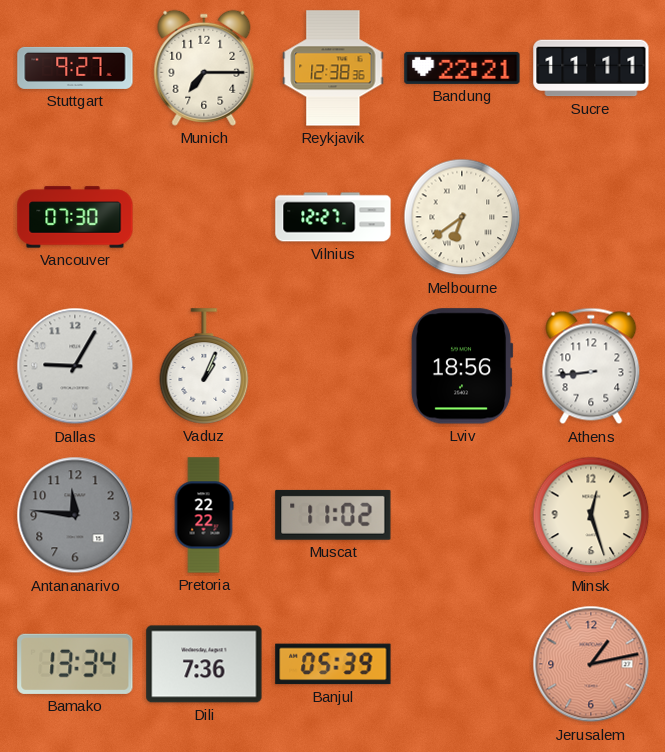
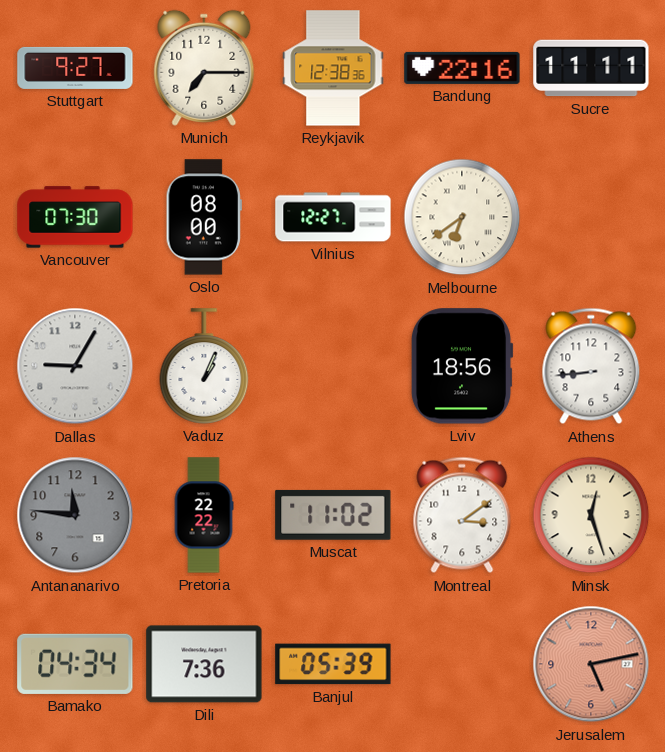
Bandung: 22:21 -> 22:16 (462, 68)
Oslo: none -> 08:00 (204, 217)
Montreal: none -> 3:09 (462, 515)
Bamako: 13:34 -> 04:34 (75, 664)
Jerusalem: 1:13 -> 5:13 (591, 664)
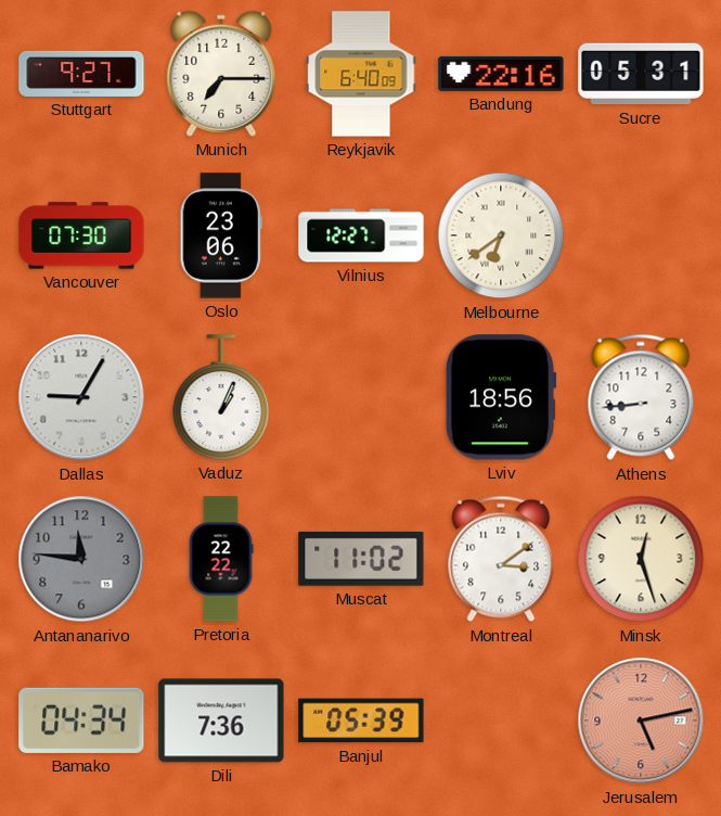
Reykjavik: 12:38 -> 6:40 (361, 74)
Sucre: 11:11 -> 05:31 (641, 74)
Oslo: 08:00 -> 23:06 (221, 235)
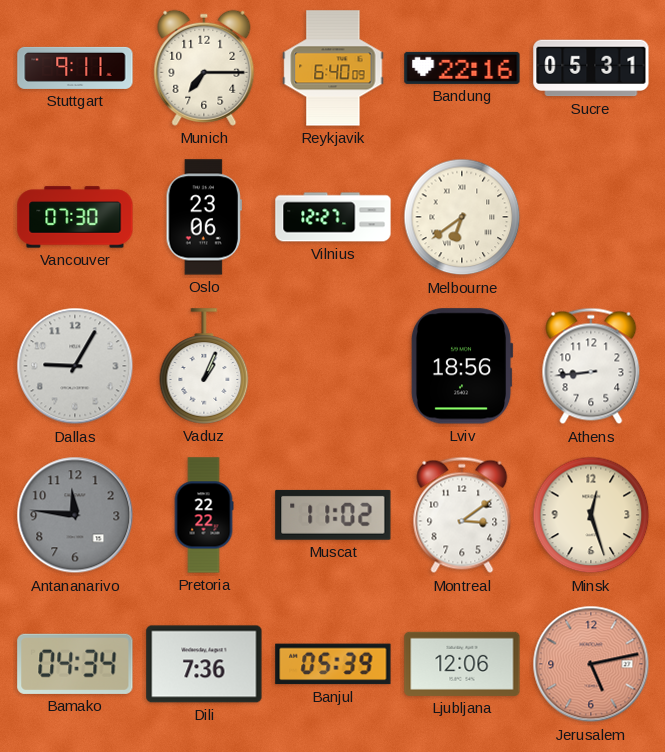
Stuttgart: 9:27 -> 9:11 (75, 68)
Ljubljana: none -> 12:06 (462, 664)
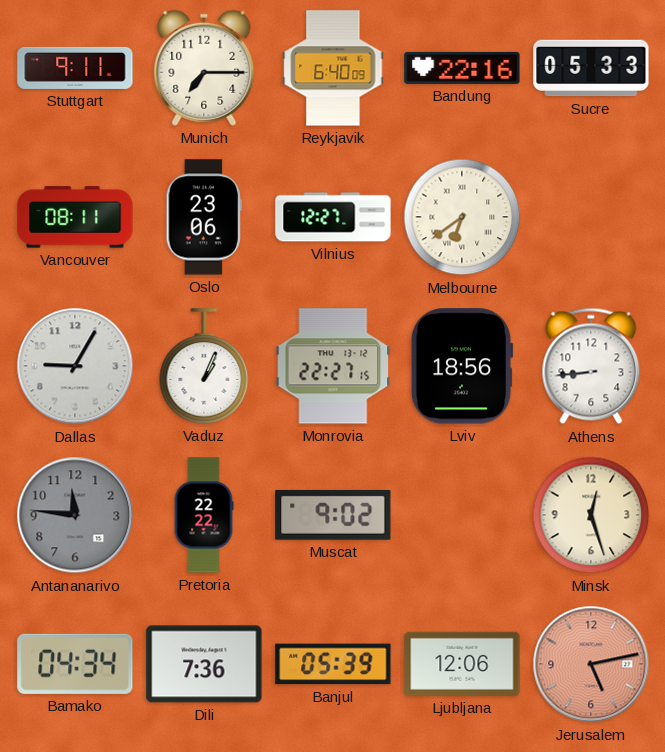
Sucre: 05:31 -> 05:33 (591, 68)
Vancouver: 07:30 -> 08:11 (75, 217)
Monrovia: none -> 22:27 (333, 366)
Muscat: 11:02 -> 9:02 (333, 515)
Montreal: 3:09 -> none (462, 515)
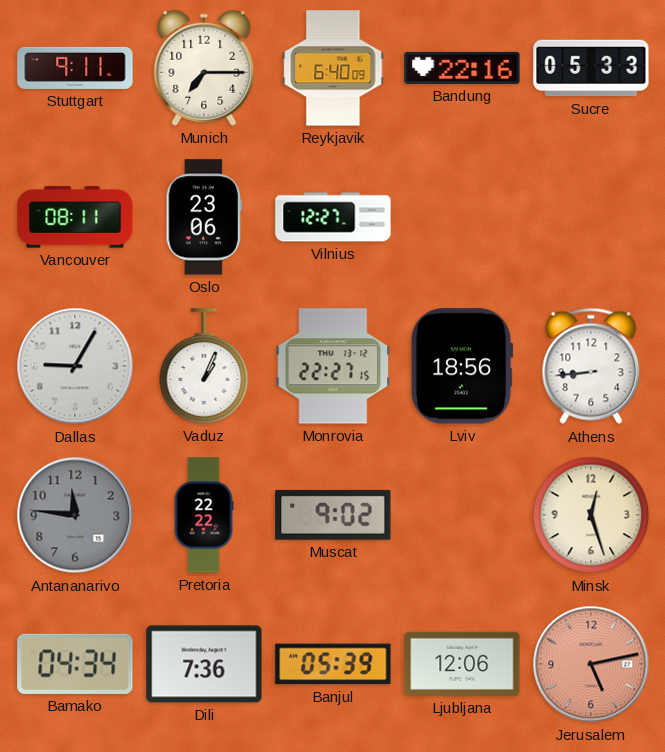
Melbourne: 6:39 -> none (462, 217)
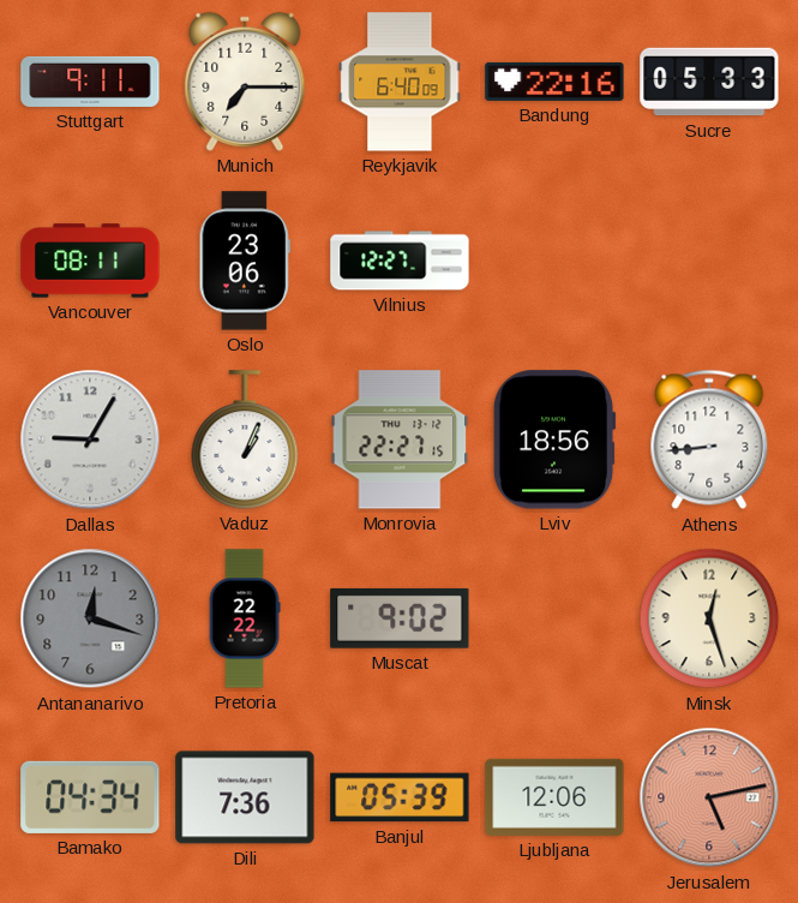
Antananarivo: 11:46 -> 12:18 (90, 618)
